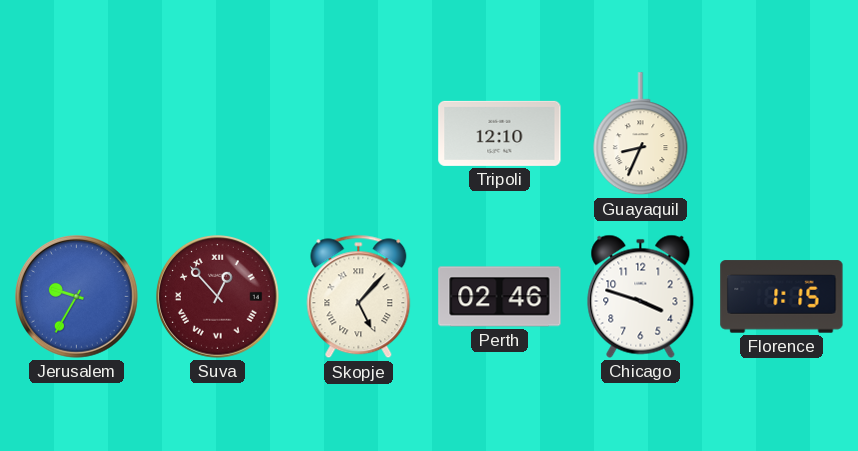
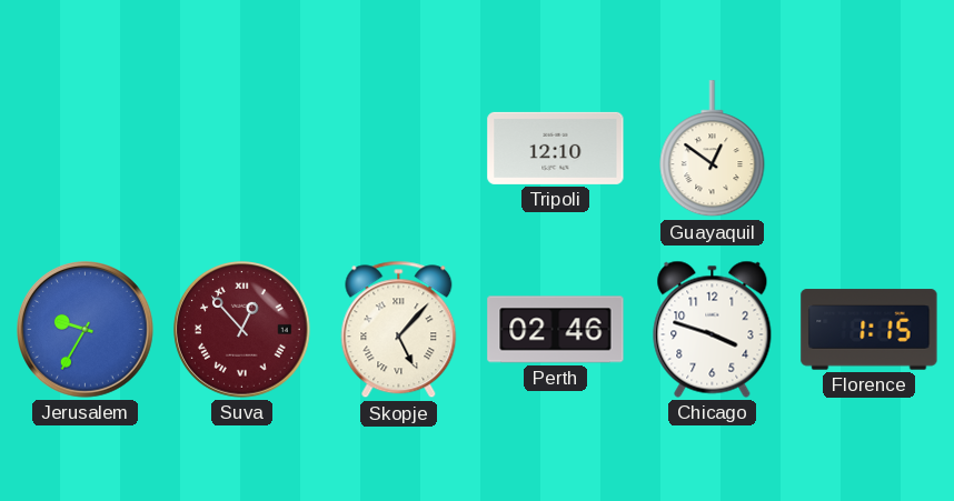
Guayaquil: 8:34 -> 12:51 (713, 149)
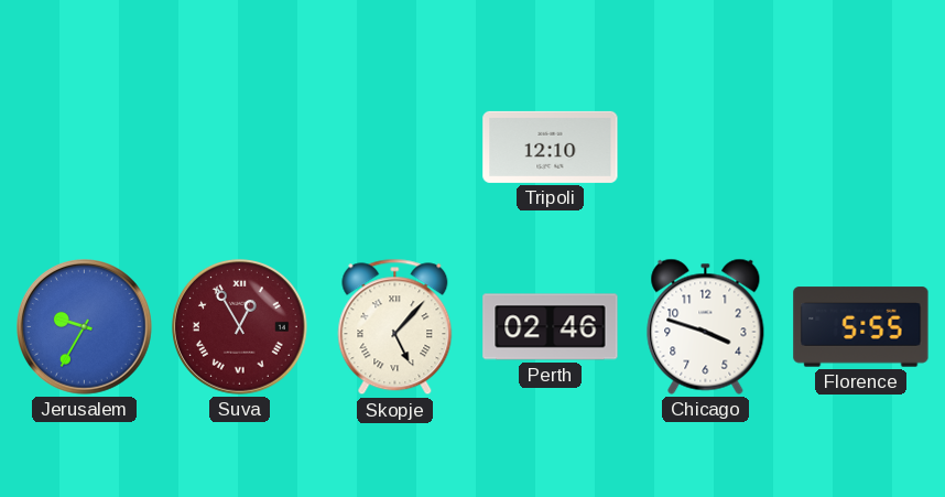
Guayaquil: 12:51 -> none (713, 149)
Suva: 12:53 -> 12:55 (240, 327)
Florence: 1:15 -> 5:55 (861, 327)
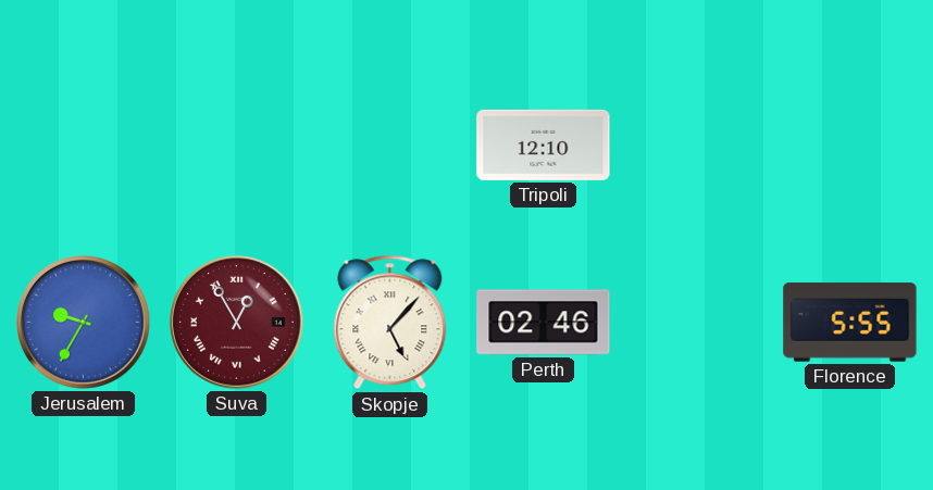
Chicago: 3:48 -> none (706, 326)
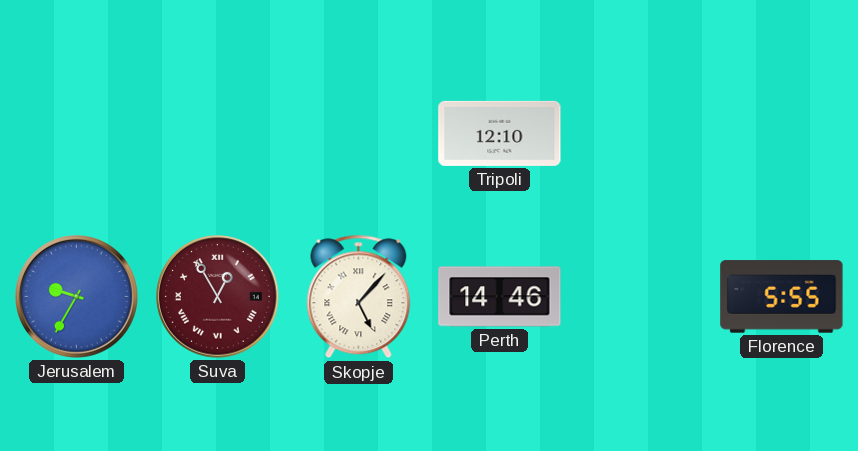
Perth: 02:46 -> 14:46 (500, 297)
